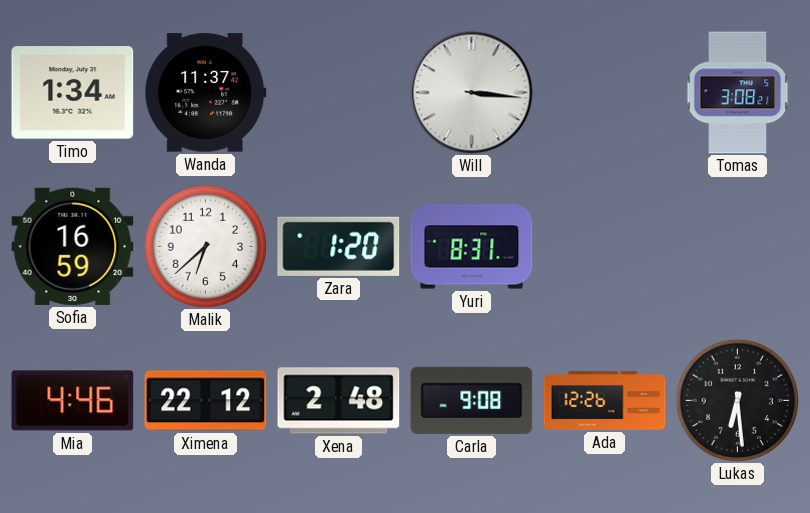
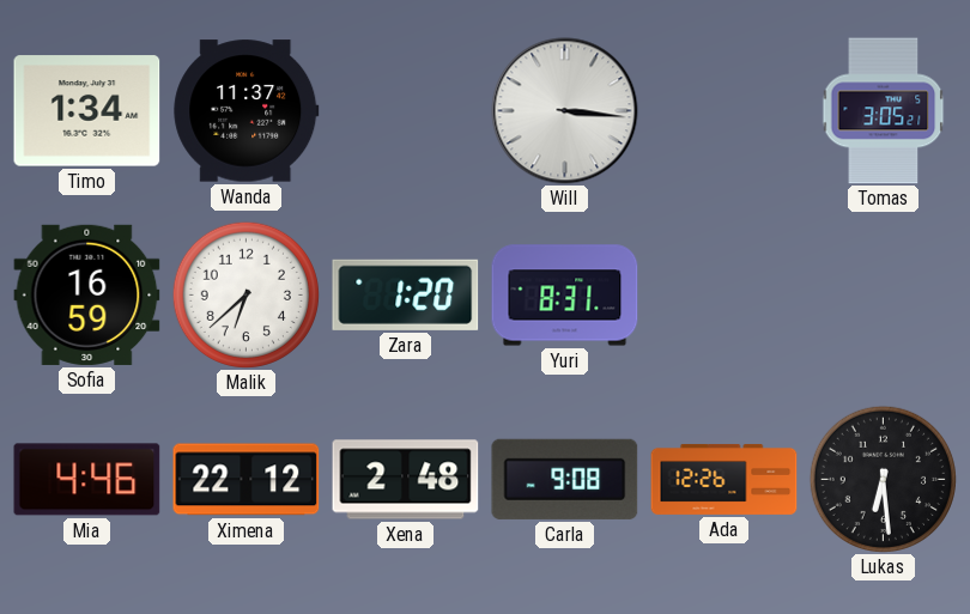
Tomas: 3:08 -> 3:05 (884, 111)
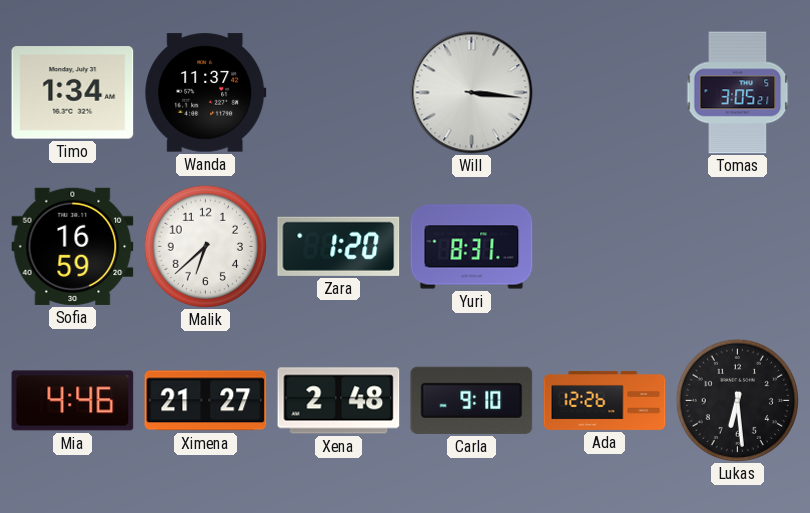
Ximena: 22:12 -> 21:27 (206, 401)
Carla: 9:08 -> 9:10 (472, 400)
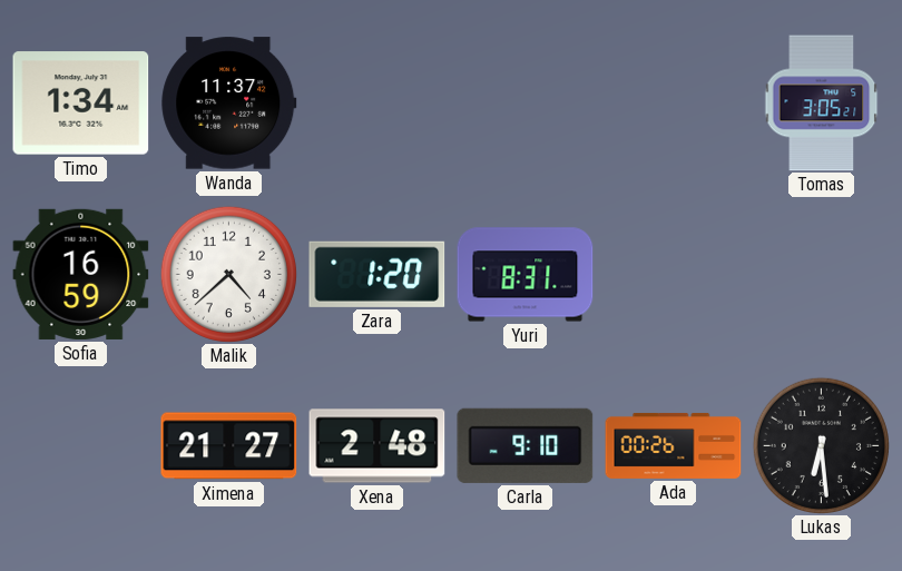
Will: 3:16 -> none (472, 93)
Malik: 6:38 -> 4:38 (228, 274)
Mia: 4:46 -> none (73, 401)
Ada: 12:26 -> 00:26 (674, 445)
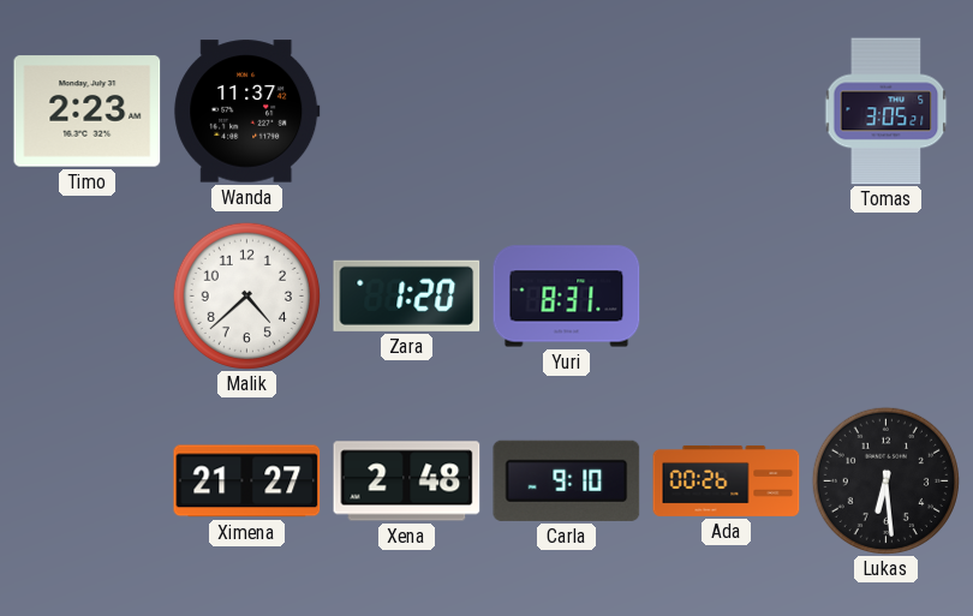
Timo: 1:34 -> 2:23 (88, 112)
Sofia: 16:59 -> none (81, 274)
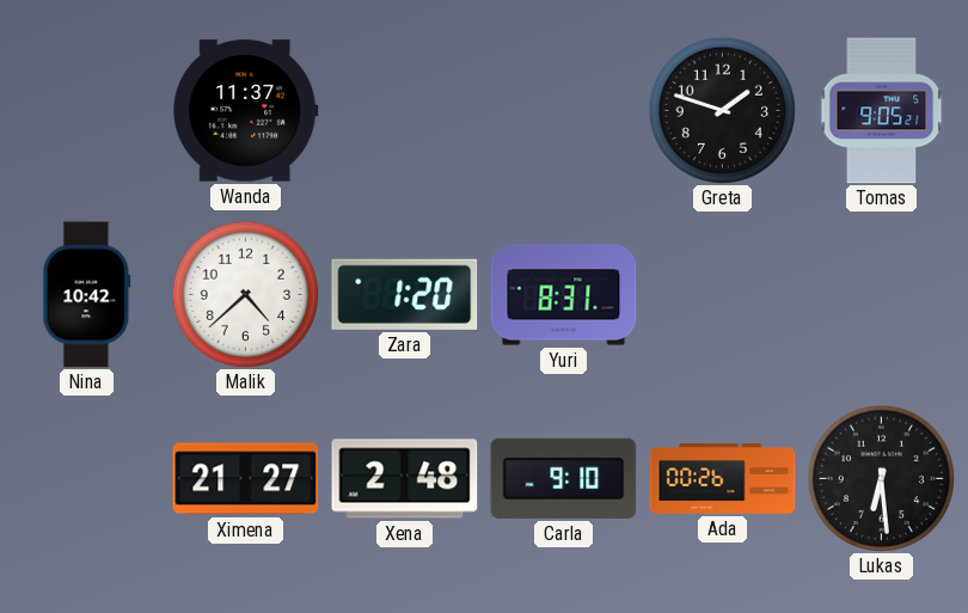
Timo: 2:23 -> none (88, 112)
Greta: none -> 1:48 (722, 110)
Tomas: 3:05 -> 9:05 (882, 111)
Nina: none -> 10:42 (87, 295)
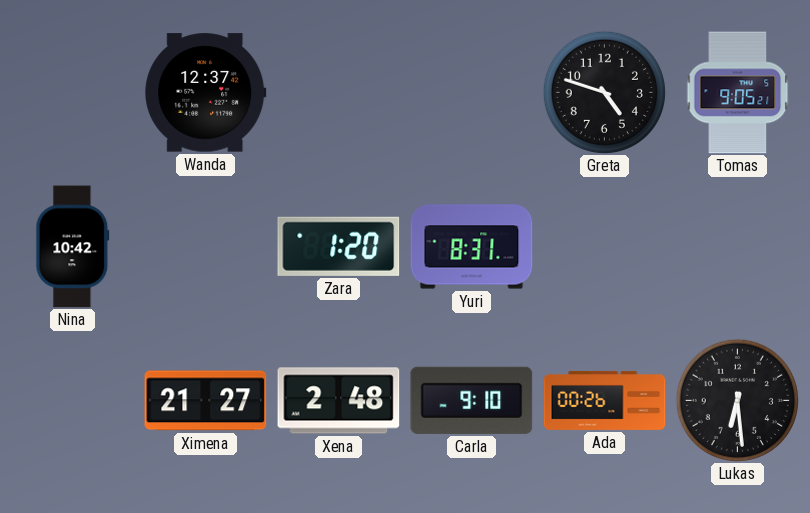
Wanda: 11:37 -> 12:37 (206, 93)
Greta: 1:48 -> 4:48 (604, 92)
Malik: 4:38 -> none (245, 294)
